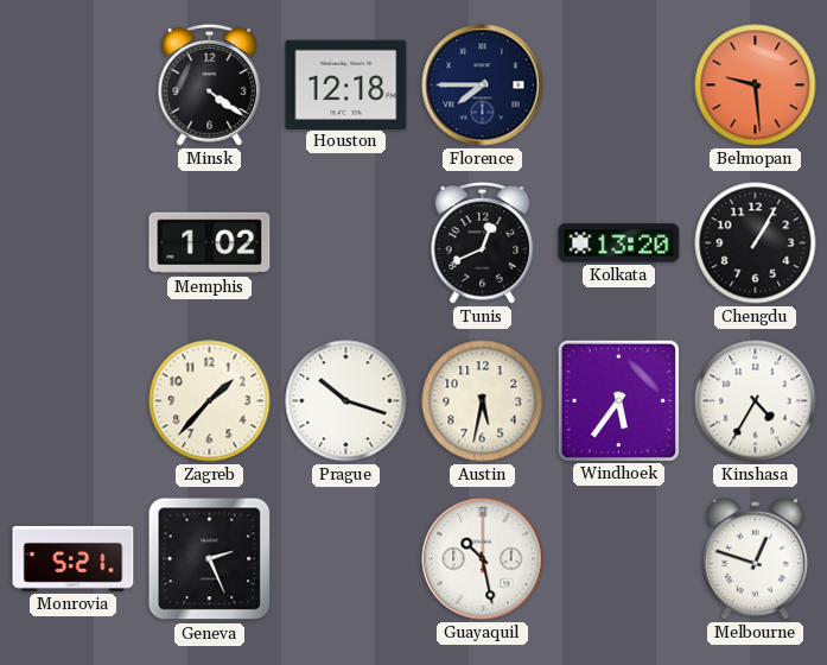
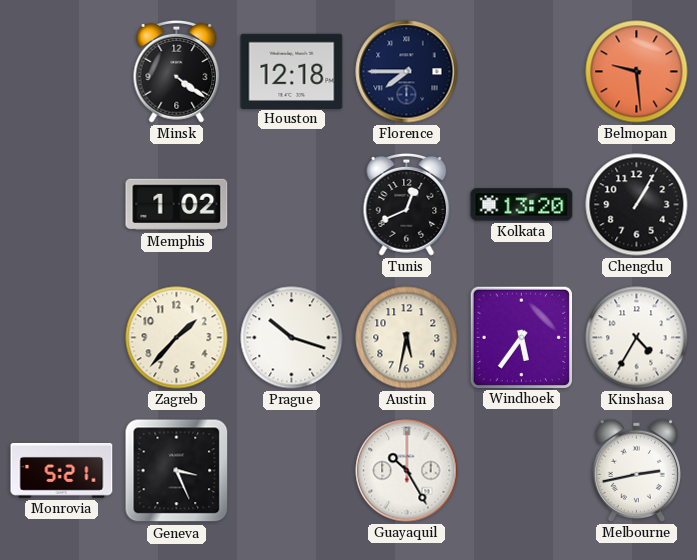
Geneva: 2:26 -> 3:26 (177, 471)
Guayaquil: 10:28 -> 10:25 (407, 471)
Melbourne: 12:48 -> 2:43 (636, 470)
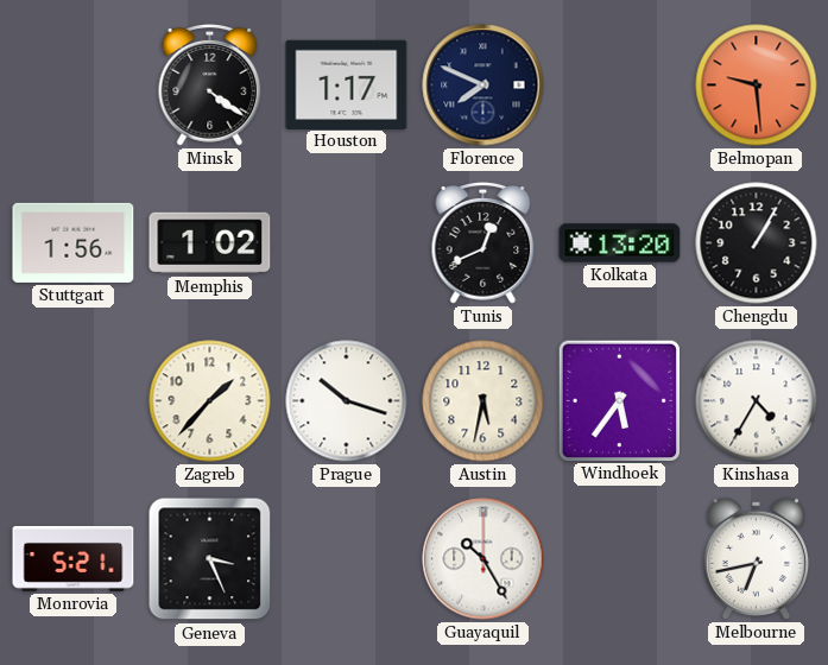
Houston: 12:18 -> 1:17 (347, 84)
Florence: 7:45 -> 7:49 (483, 85)
Stuttgart: none -> 1:56 (74, 242)
Melbourne: 2:43 -> 6:43 (756, 558)
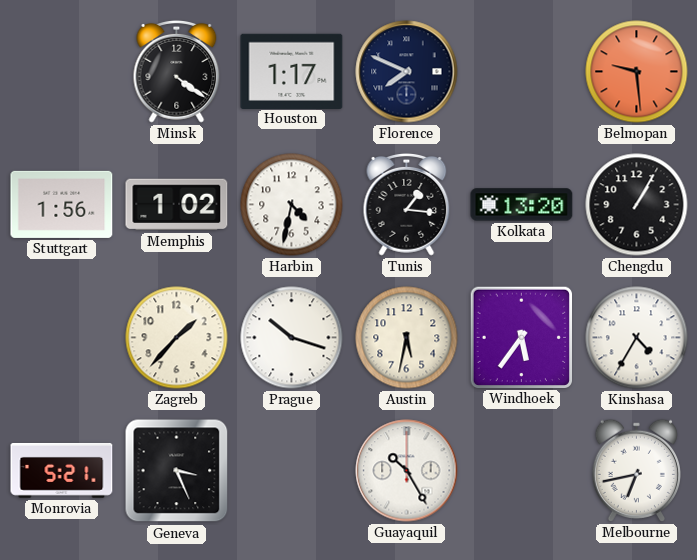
Harbin: none -> 4:32 (292, 205)
Tunis: 12:41 -> 1:16 (407, 204)
